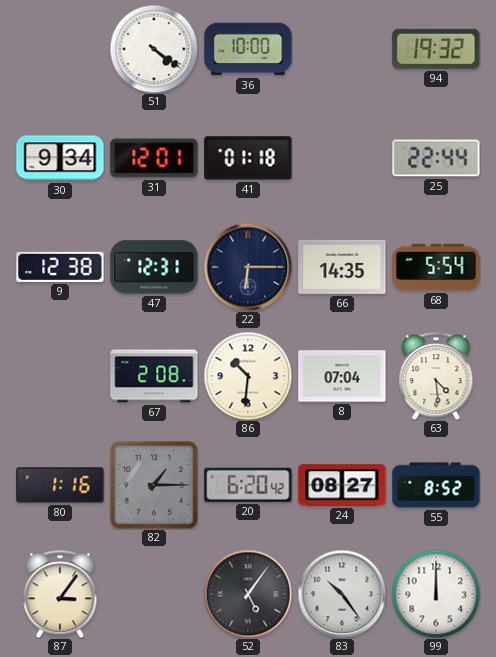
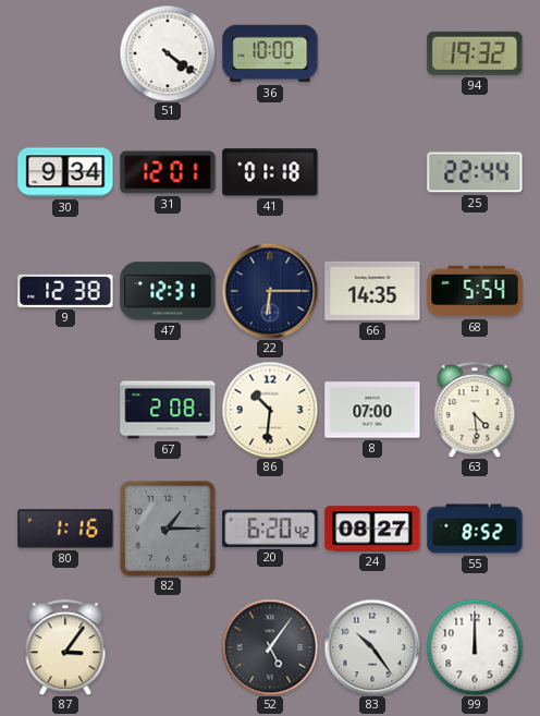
8: 07:04 -> 07:00 (372, 410)
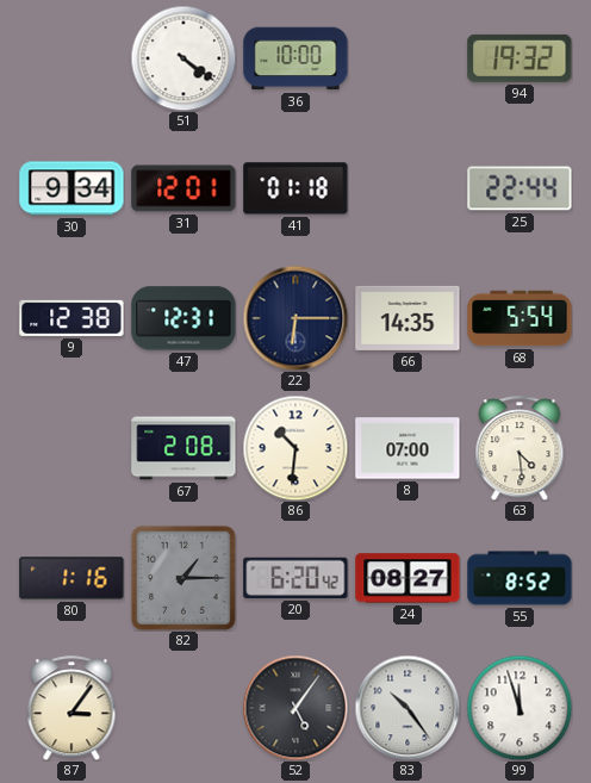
99: 12:00 -> 11:57 (520, 708)
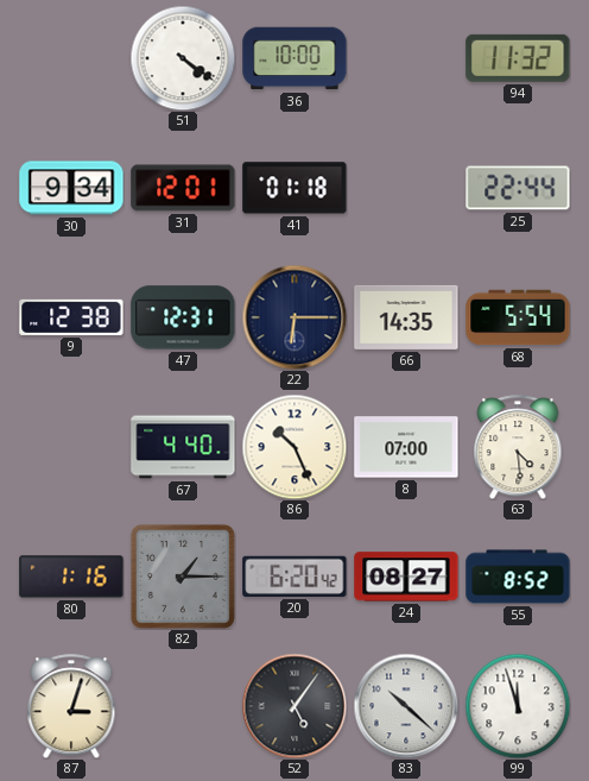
94: 19:32 -> 11:32 (518, 58)
67: 2:08 -> 4:40 (183, 447)
86: 10:31 -> 10:26 (294, 447)
87: 3:06 -> 3:03 (71, 706)
83: 10:24 -> 10:22 (406, 706)
